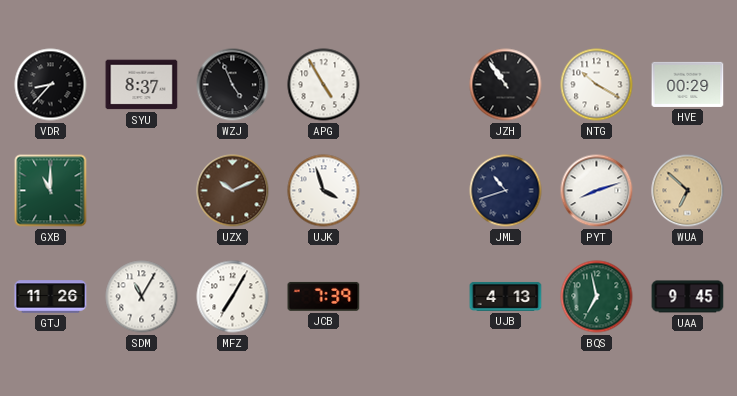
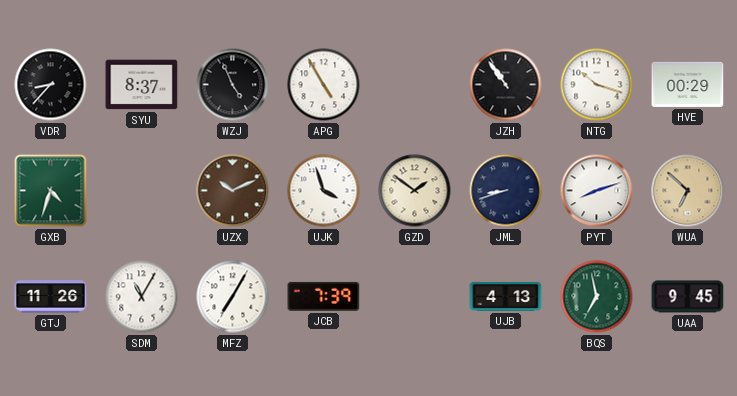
NTG: 10:20 -> 10:18 (597, 85)
GXB: 11:00 -> 4:33 (51, 191)
GZD: none -> 1:51 (415, 191)
JML: 10:42 -> 8:42 (506, 191)
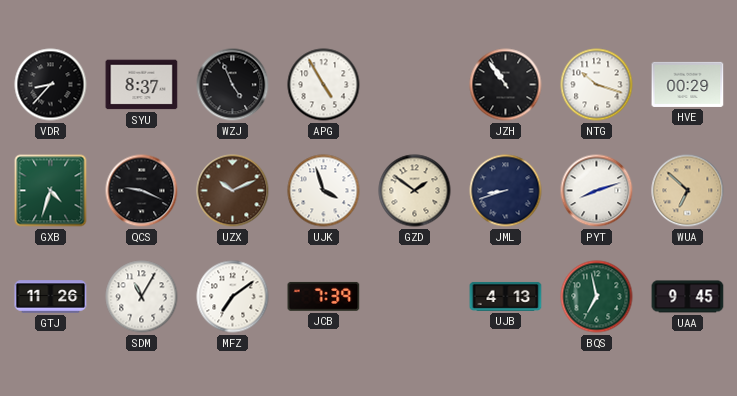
QCS: none -> 9:19 (142, 191)
MFZ: 7:05 -> 7:09 (233, 297)
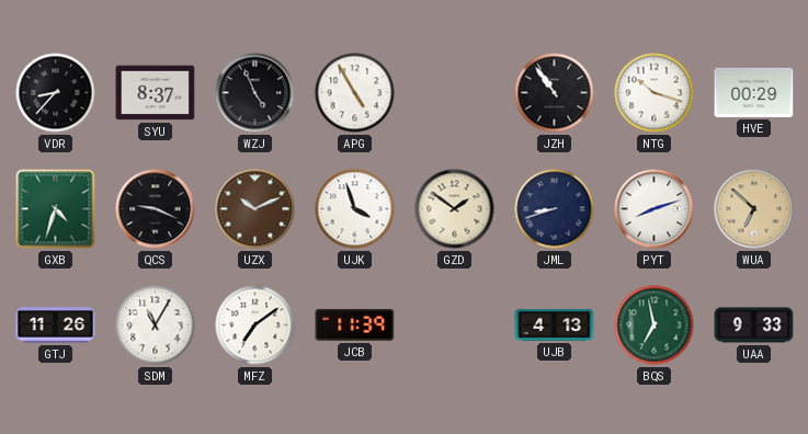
JCB: 7:39 -> 11:39 (355, 324)
UAA: 9:45 -> 9:33 (754, 325)
